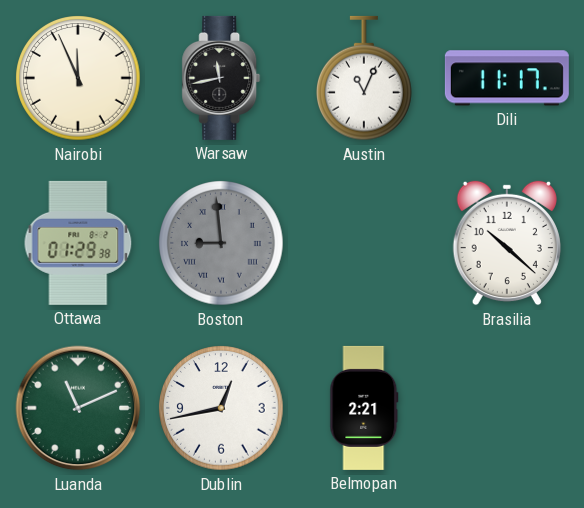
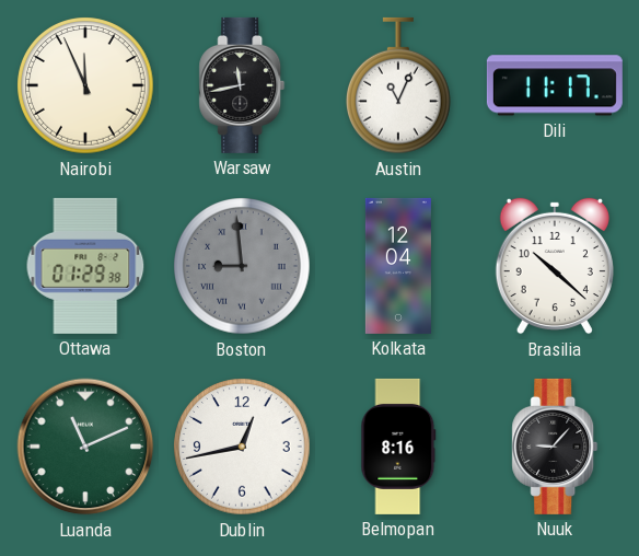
Kolkata: none -> 12:04 (398, 266)
Belmopan: 2:21 -> 8:16 (398, 447)
Nuuk: none -> 9:07 (555, 447)
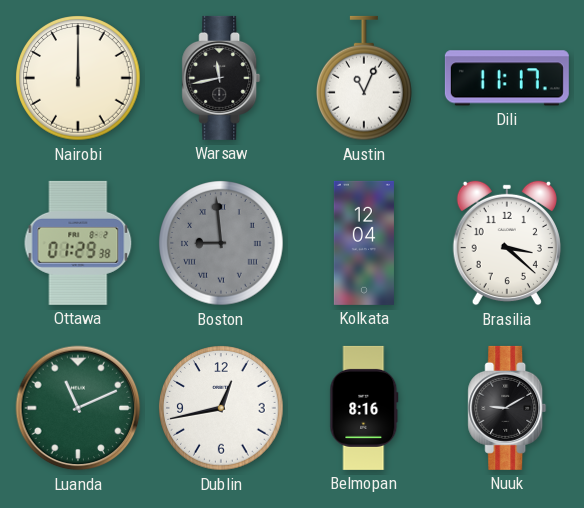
Nairobi: 11:56 -> 12:00 (78, 78)
Brasilia: 10:22 -> 3:22 (507, 243)
Nuuk: 9:07 -> 9:10 (507, 408)
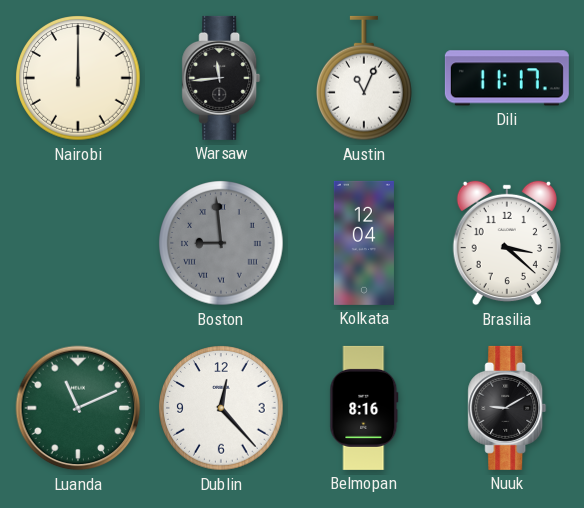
Warsaw: 11:43 -> 11:44 (221, 78)
Ottawa: 01:29 -> none (78, 243)
Dublin: 12:43 -> 12:23 (221, 408)
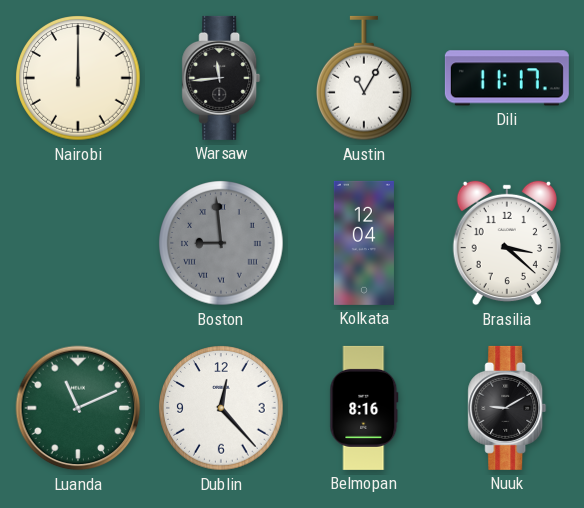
Austin: 11:04 -> 11:05 (365, 78)
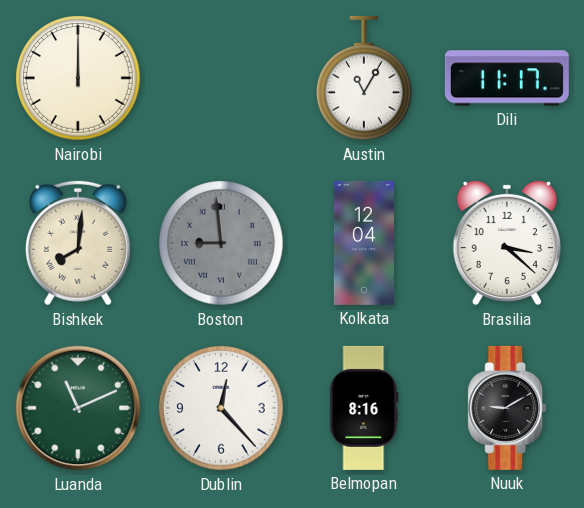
Warsaw: 11:44 -> none (221, 78)
Bishkek: none -> 8:01 (78, 243)
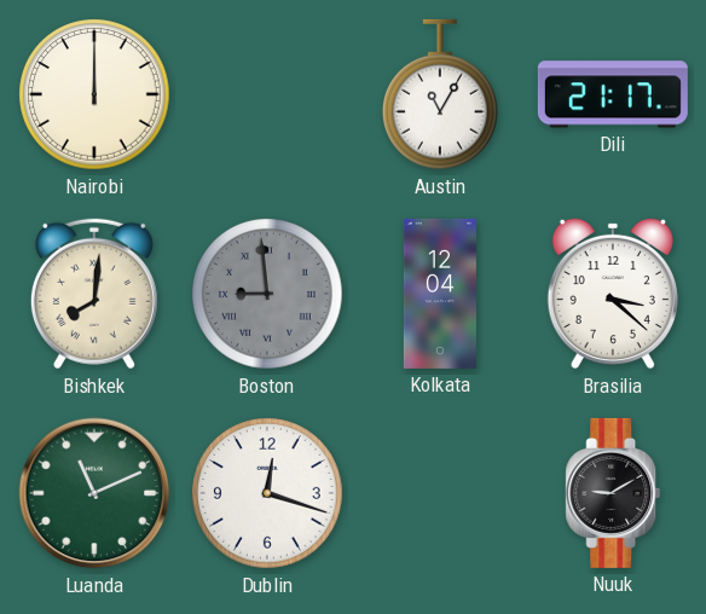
Dili: 11:17 -> 21:17 (613, 94)
Dublin: 12:23 -> 12:18 (267, 493)
Belmopan: 8:16 -> none (364, 408)
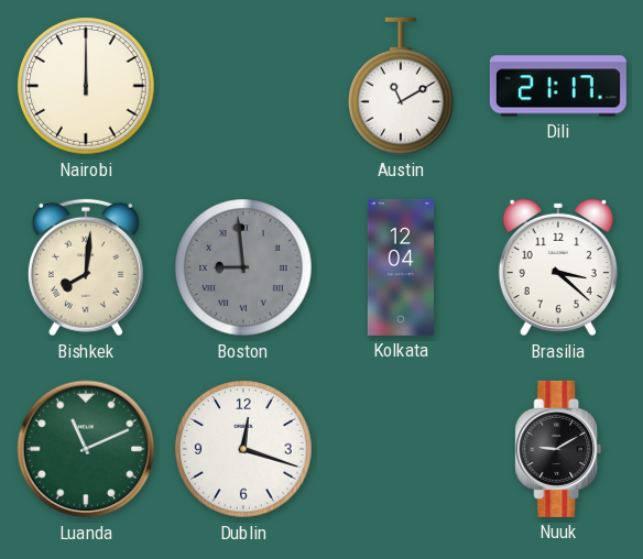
Austin: 11:05 -> 11:10 (402, 86)
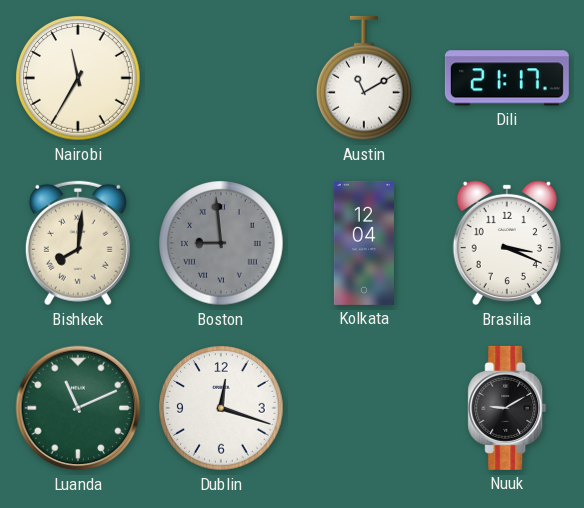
Nairobi: 12:00 -> 11:35 (78, 78)
Brasilia: 3:22 -> 3:19 (507, 243)
